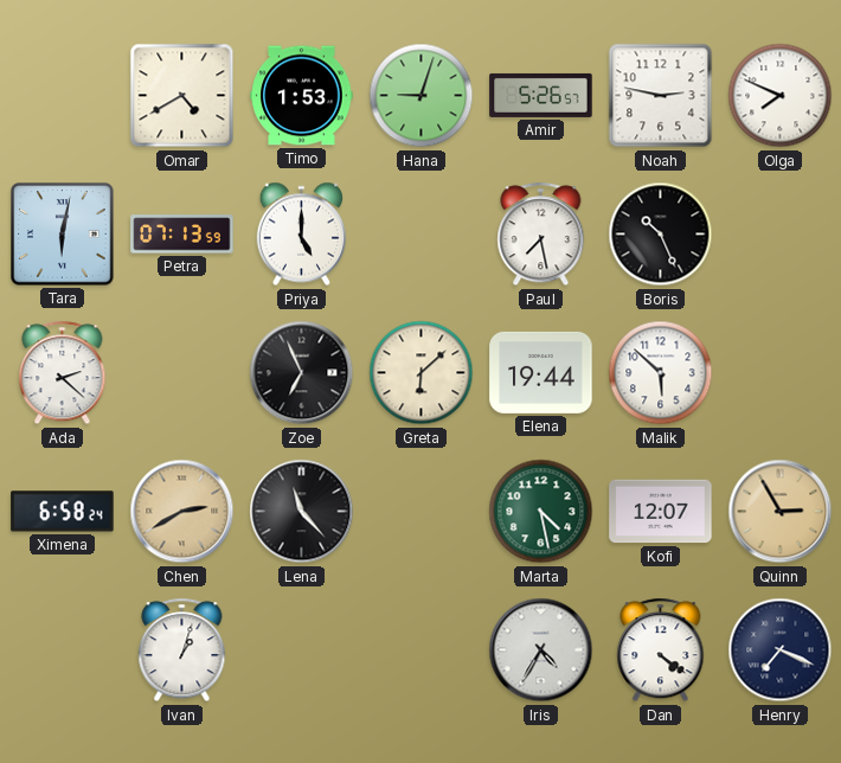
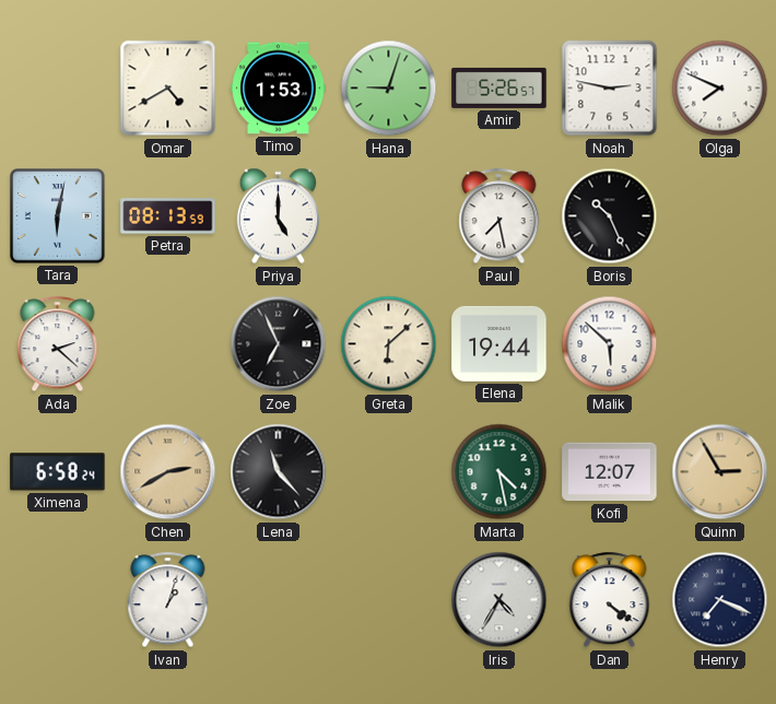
Petra: 07:13 -> 08:13 (168, 216)
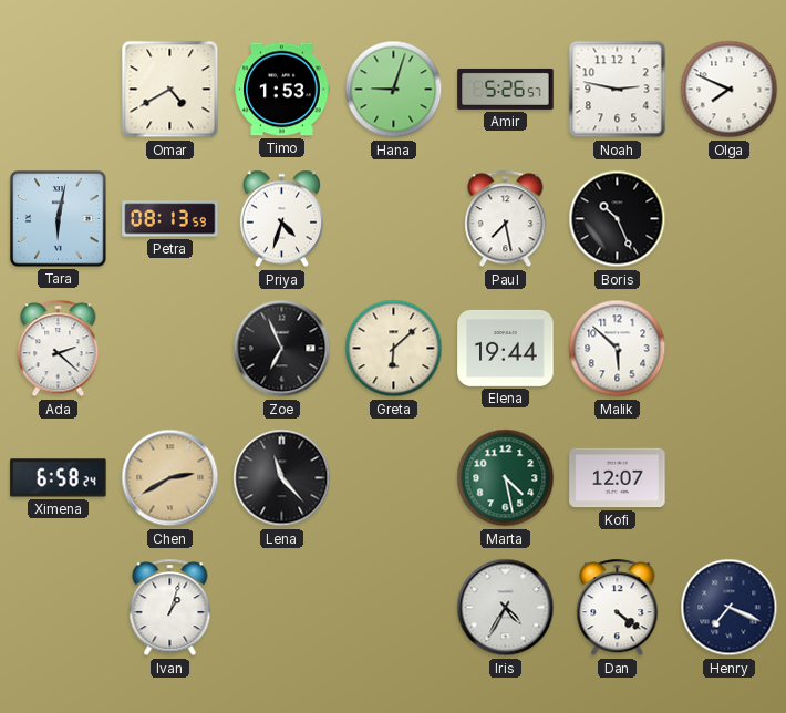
Priya: 5:00 -> 4:33 (281, 219)
Quinn: 2:55 -> none (720, 472)
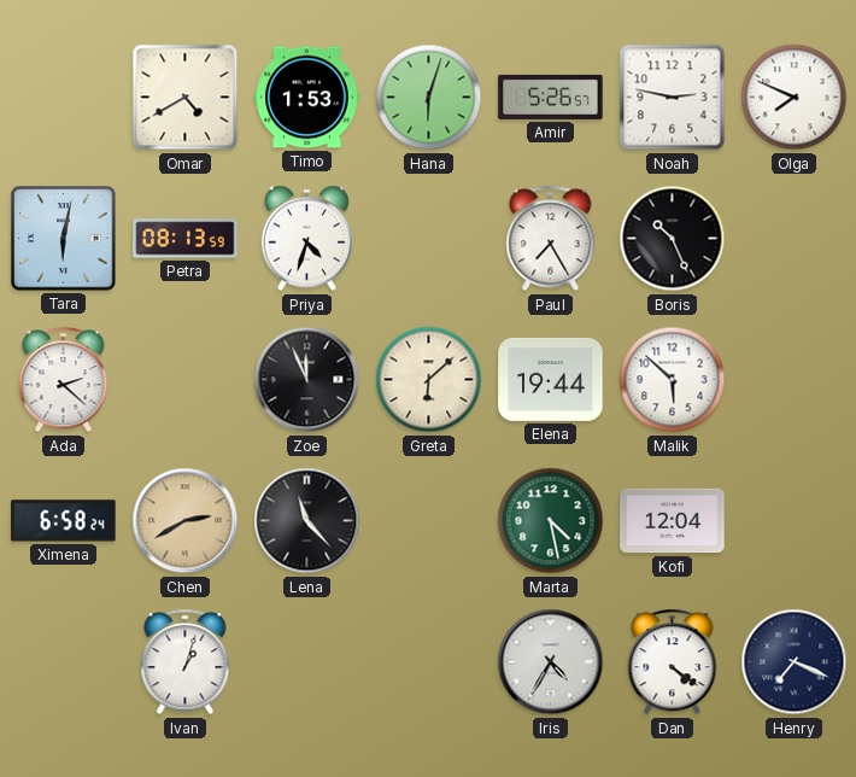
Hana: 9:03 -> 6:03 (429, 98)
Paul: 7:28 -> 7:25 (551, 239)
Zoe: 6:56 -> 11:56 (307, 380)
Kofi: 12:07 -> 12:04 (673, 521)
